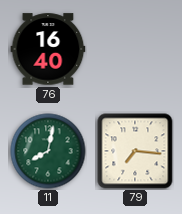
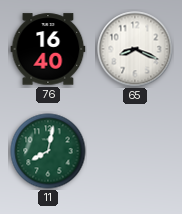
65: none -> 8:19 (135, 49)
79: 7:16 -> none (135, 151)
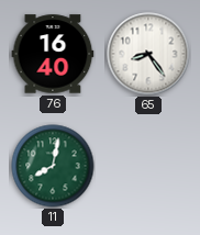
65: 8:19 -> 8:24 (148, 54)
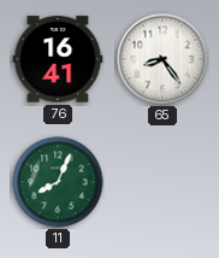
76: 16:40 -> 16:41 (58, 59)
11: 8:02 -> 8:04 (58, 182)
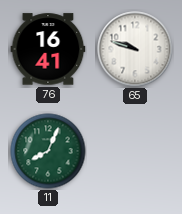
65: 8:24 -> 9:48 (135, 49)
